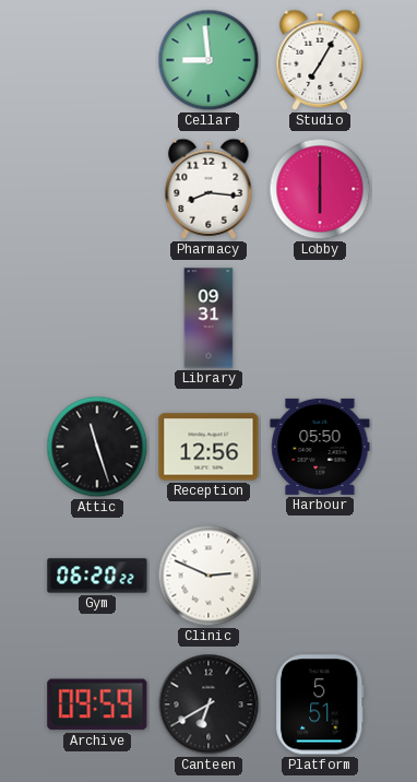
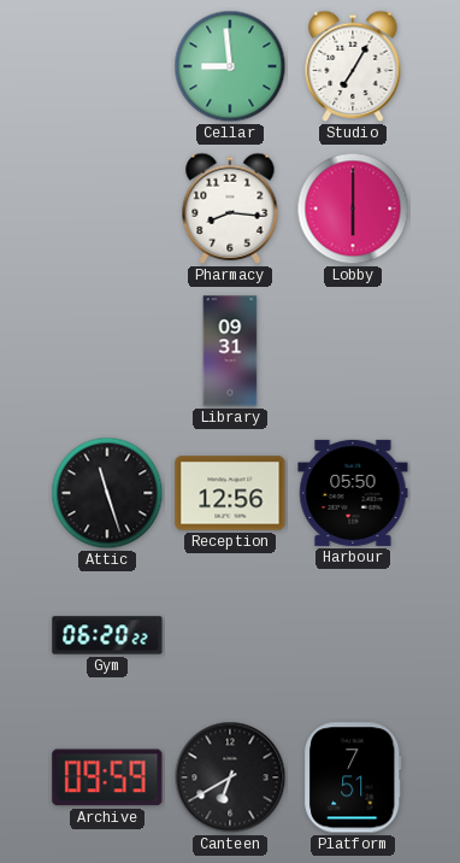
Clinic: 2:49 -> none (208, 576)
Platform: 5:51 -> 7:51 (353, 777)
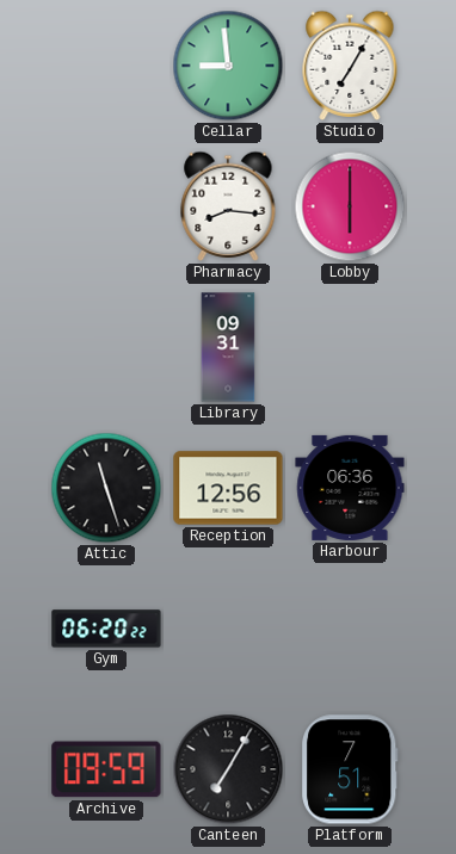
Harbour: 05:50 -> 06:36 (350, 488)
Canteen: 6:40 -> 7:05 (228, 769)
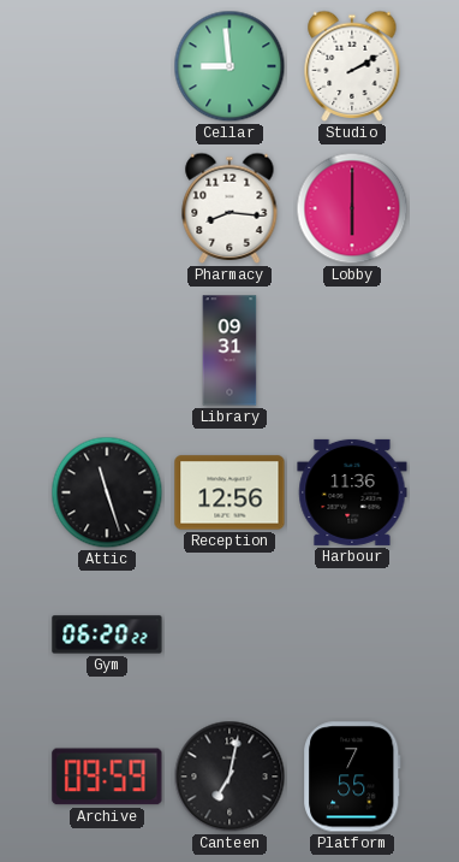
Studio: 7:05 -> 2:10 (352, 66)
Harbour: 06:36 -> 11:36 (352, 492)
Canteen: 7:05 -> 7:02 (229, 777)
Platform: 7:51 -> 7:55 (352, 777)
